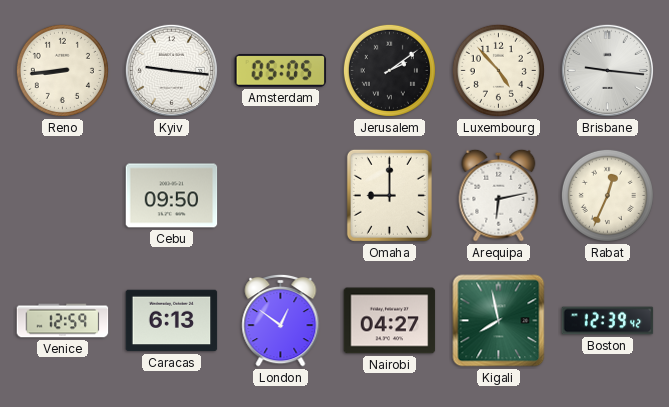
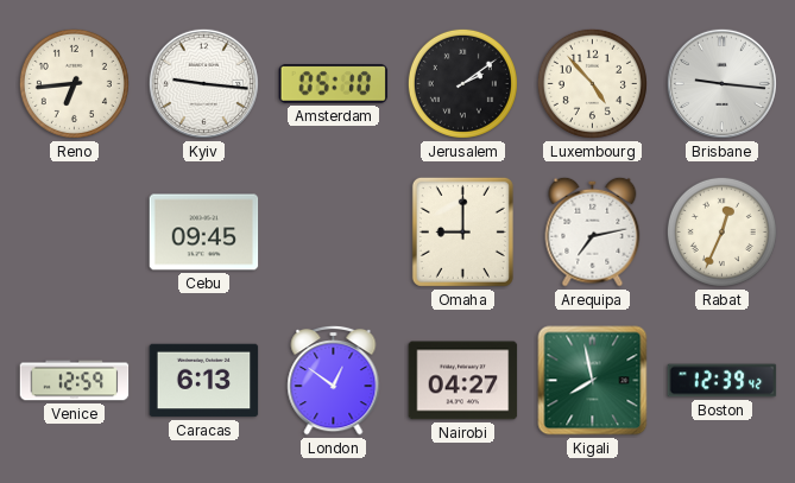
Reno: 8:44 -> 6:44 (74, 83)
Amsterdam: 05:05 -> 05:10 (334, 83)
Cebu: 09:50 -> 09:45 (204, 233)
Arequipa: 6:13 -> 7:13 (593, 231)
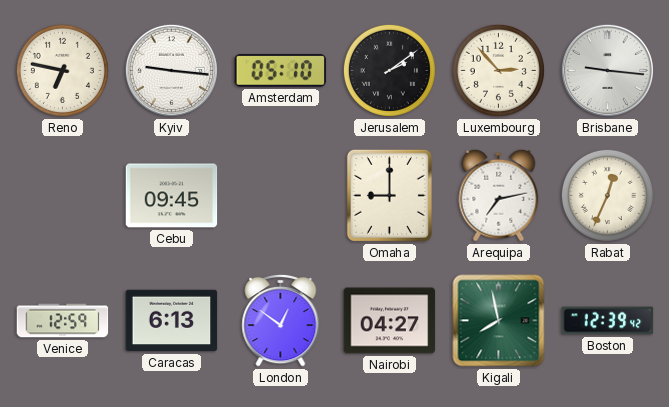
Reno: 6:44 -> 6:47 (62, 70)
Luxembourg: 4:53 -> 2:53 (498, 70)
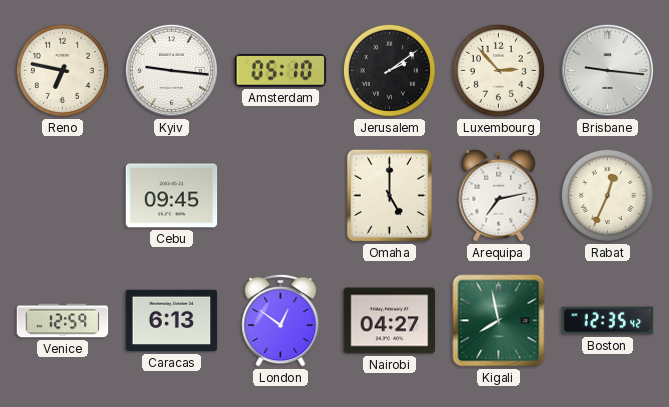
Omaha: 9:00 -> 5:00 (389, 195)
Boston: 12:39 -> 12:35 (608, 321)
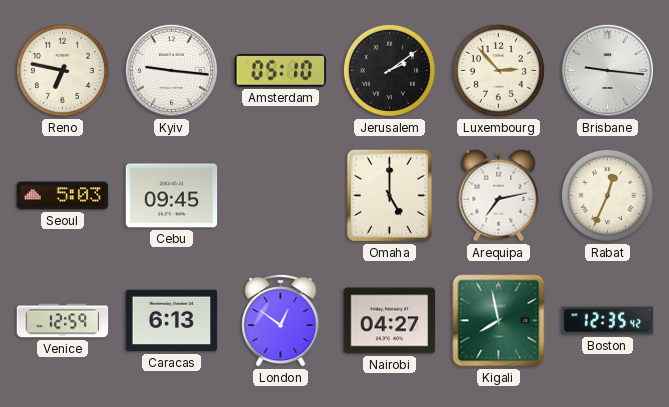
Seoul: none -> 5:03 (63, 196)
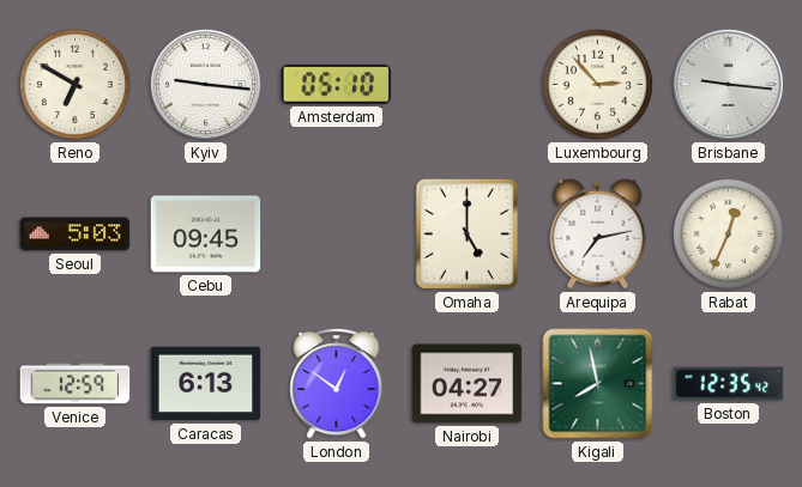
Reno: 6:47 -> 6:50 (74, 84)
Jerusalem: 2:09 -> none (389, 70)
